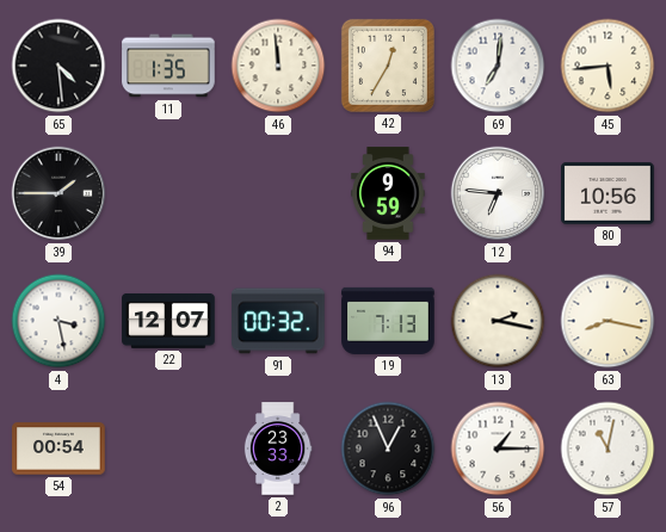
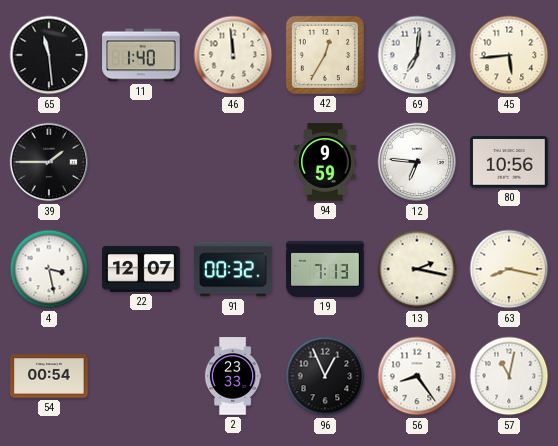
65: 4:29 -> 11:29 (49, 55)
11: 1:35 -> 1:40 (141, 55)
56: 1:15 -> 8:24 (417, 376)
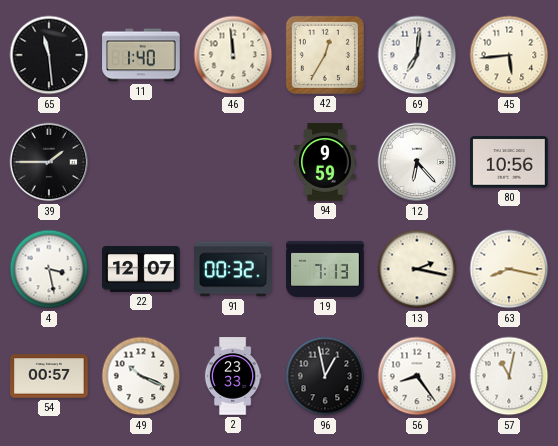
12: 6:46 -> 6:23 (417, 162)
54: 00:54 -> 00:57 (49, 376)
49: none -> 10:19 (141, 376)
96: 12:56 -> 12:58 (325, 376)
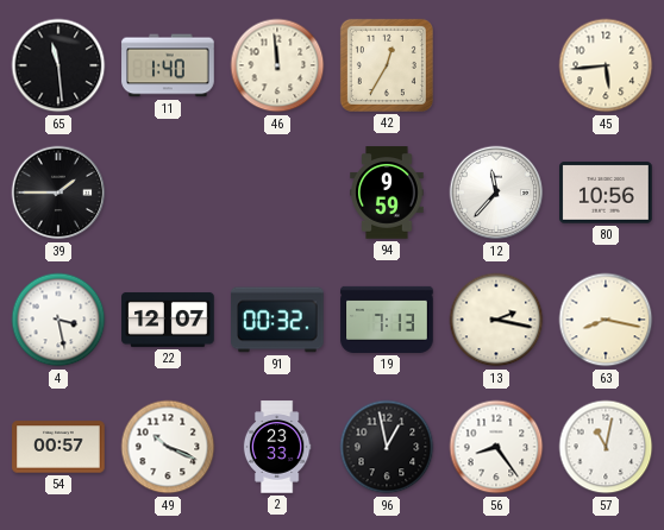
69: 7:01 -> none (417, 55)
12: 6:23 -> 11:37 (496, 193)
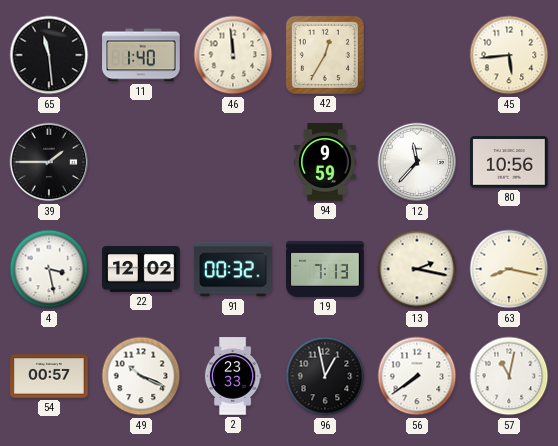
22: 12:07 -> 12:02 (141, 269)
56: 8:24 -> 7:39 (417, 376)
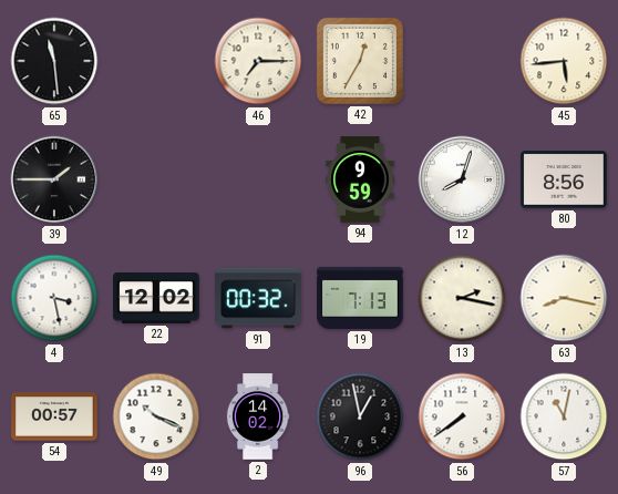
11: 1:40 -> none (141, 55)
46: 11:59 -> 7:15 (258, 61)
12: 11:37 -> 8:03 (462, 179)
80: 10:56 -> 8:56 (564, 179)
2: 23:33 -> 14:02 (258, 416)
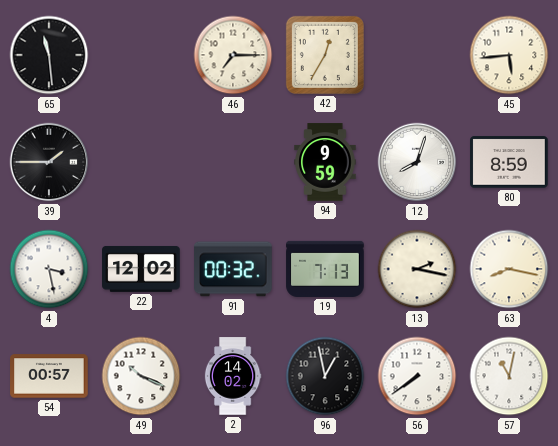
80: 8:56 -> 8:59 (509, 162)
